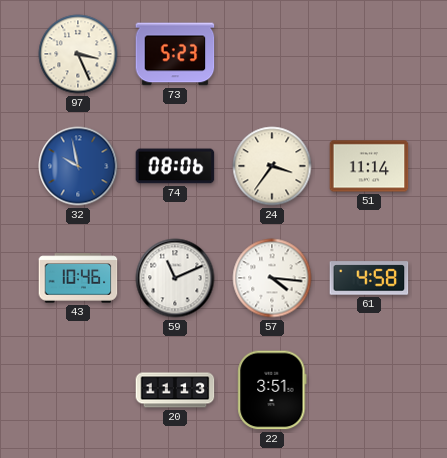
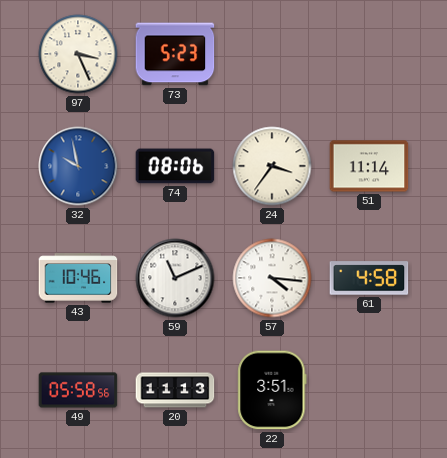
49: none -> 05:58 (78, 390)
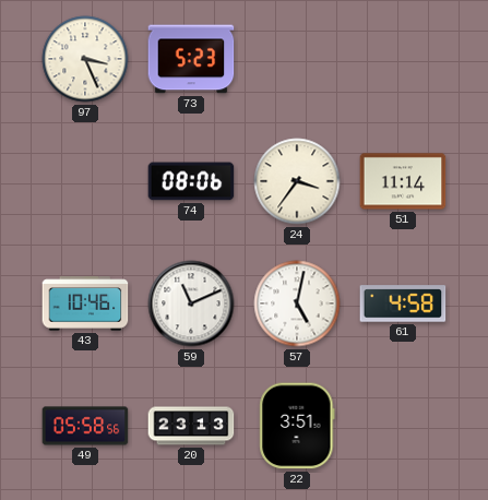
32: 9:58 -> none (78, 166)
57: 4:16 -> 5:02 (297, 303)
20: 11:13 -> 23:13 (191, 426)
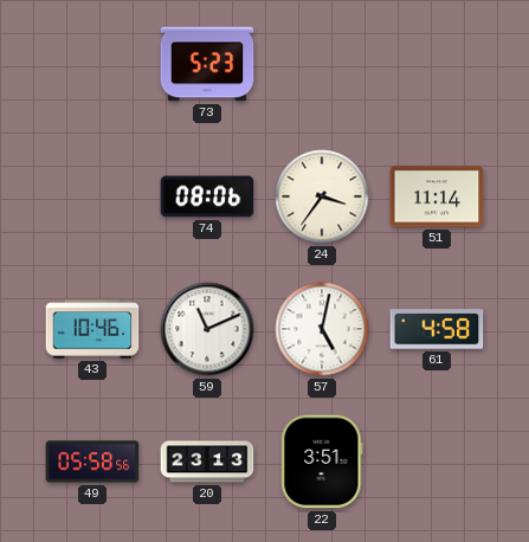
97: 3:26 -> none (85, 59)
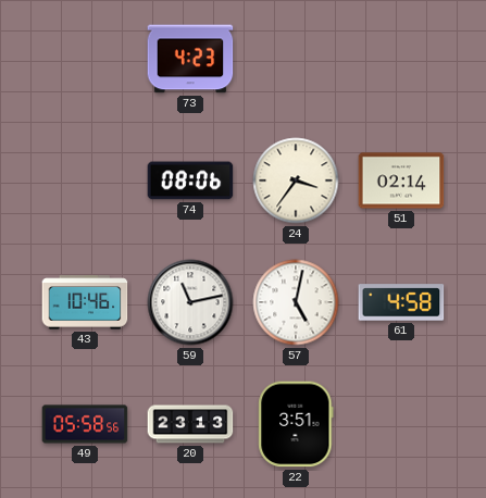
73: 5:23 -> 4:23 (190, 59)
51: 11:14 -> 02:14 (401, 180)
59: 11:11 -> 11:13 (190, 302)
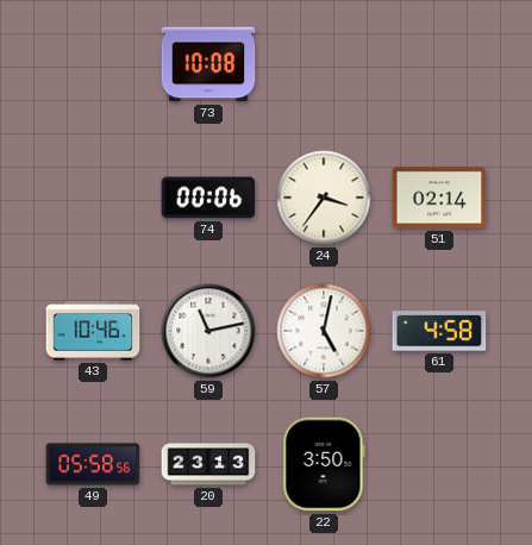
73: 4:23 -> 10:08 (208, 64)
74: 08:06 -> 00:06 (208, 198)
22: 3:51 -> 3:50 (324, 464)
